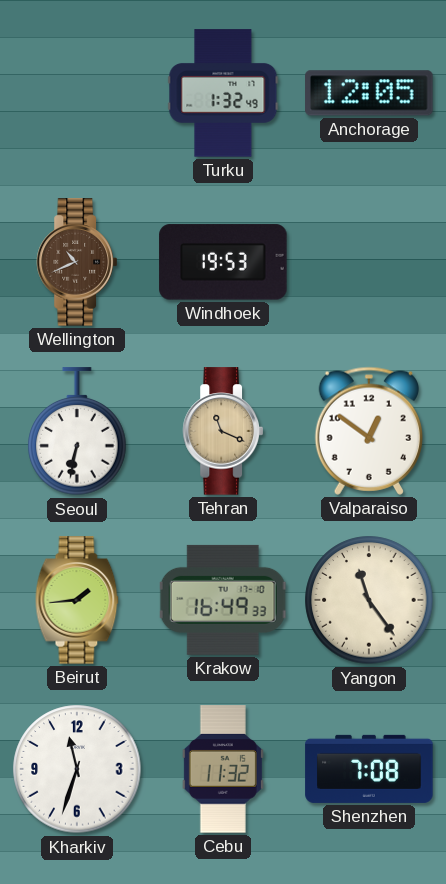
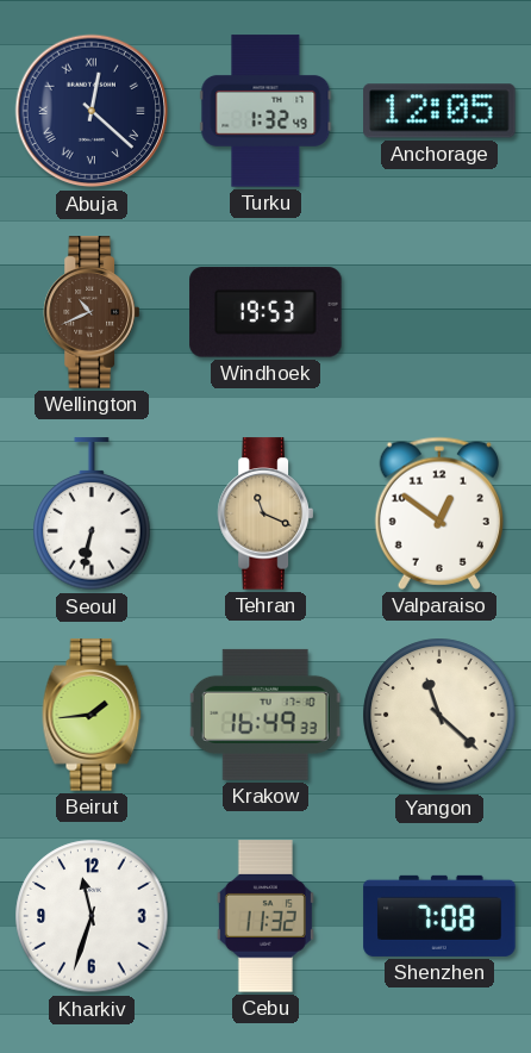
Abuja: none -> 12:22 (92, 111)
Yangon: 11:24 -> 11:22 (439, 715)
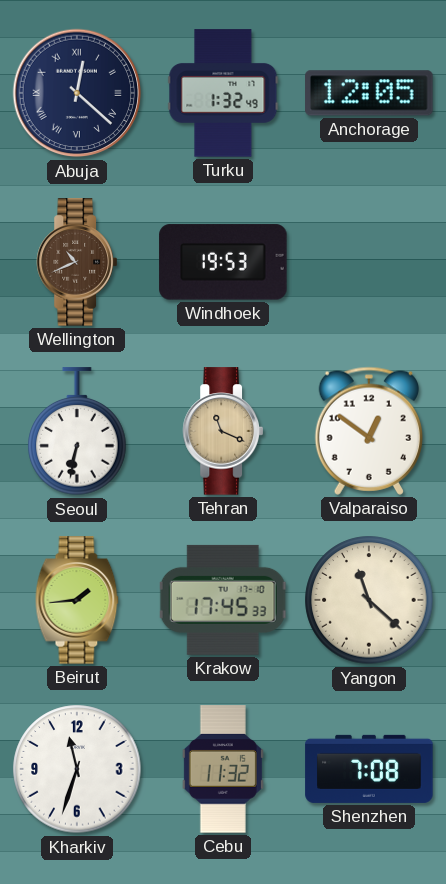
Krakow: 16:49 -> 17:45 (223, 600)
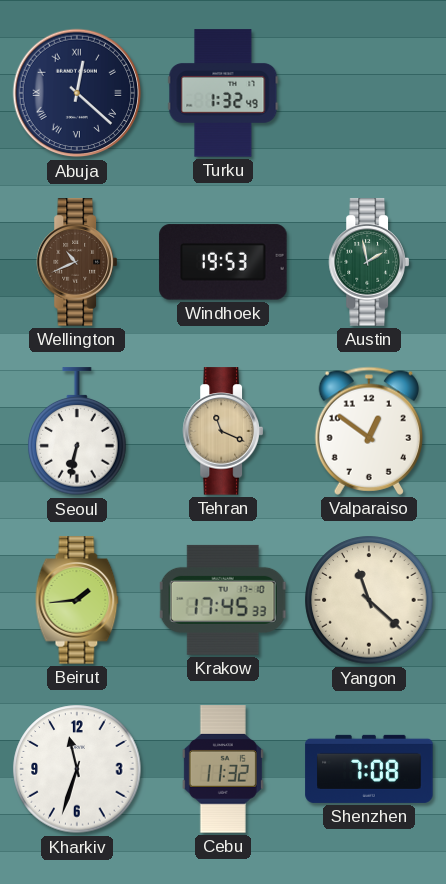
Anchorage: 12:05 -> none (369, 93)
Austin: none -> 1:58 (368, 262)
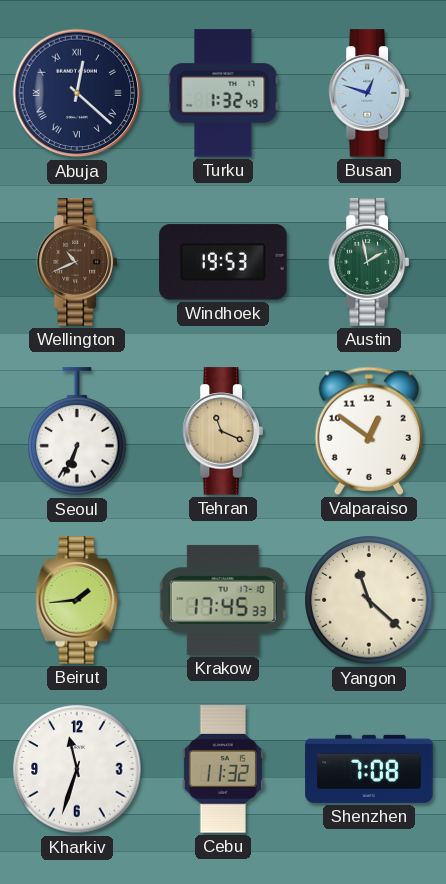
Busan: none -> 12:48 (368, 93)
Seoul: 6:32 -> 6:34 (77, 432)
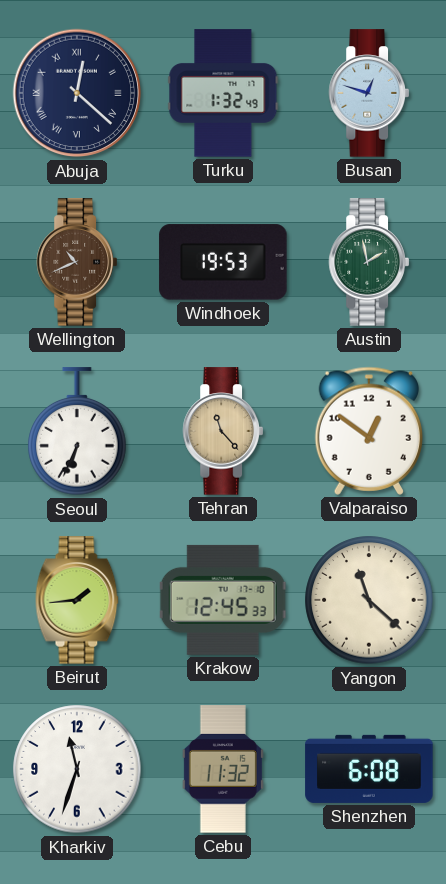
Tehran: 11:19 -> 11:23 (222, 431)
Krakow: 17:45 -> 12:45 (223, 600)
Shenzhen: 7:08 -> 6:08 (369, 769)
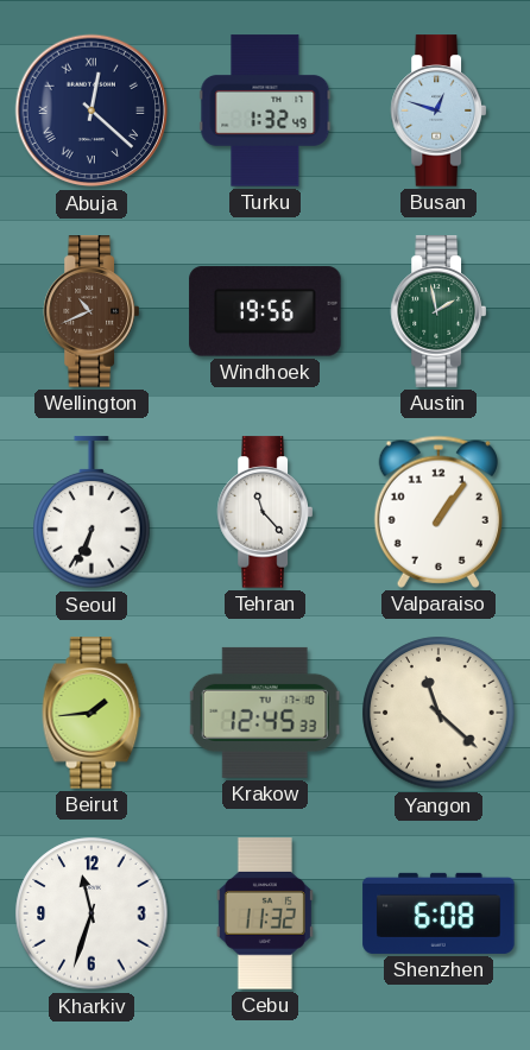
Windhoek: 19:53 -> 19:56 (265, 311)
Tehran dial: champagne -> white (264, 512)
Valparaiso: 12:51 -> 1:06 (437, 512)
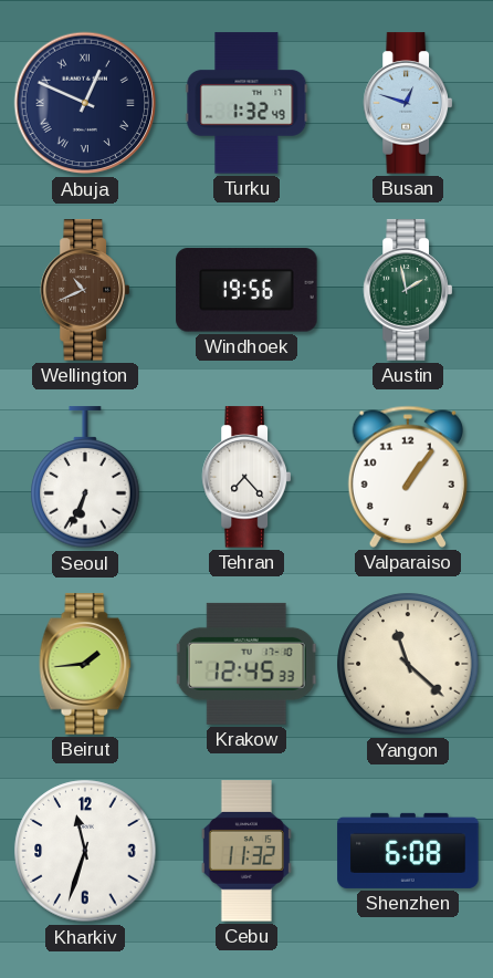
Abuja: 12:22 -> 12:49 (85, 103)
Tehran: 11:23 -> 7:23 (245, 477)
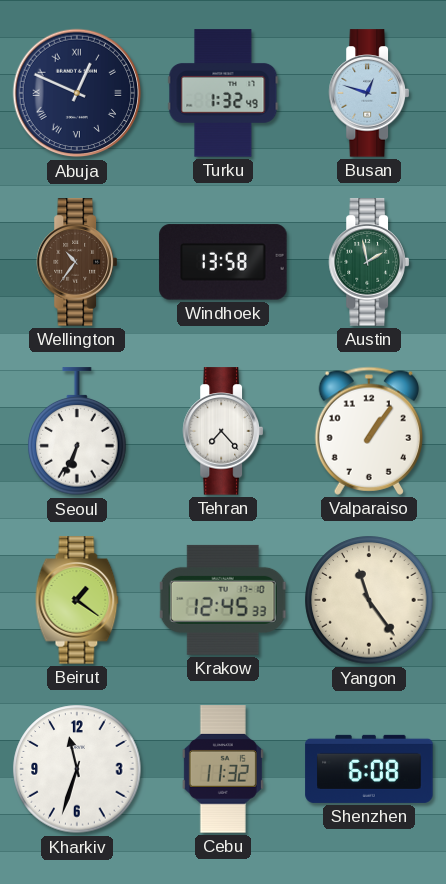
Wellington: 10:41 -> 10:36 (76, 262)
Windhoek: 19:56 -> 13:58 (223, 262)
Beirut: 1:44 -> 1:21 (77, 600)
Yangon: 11:22 -> 11:24 (369, 600)
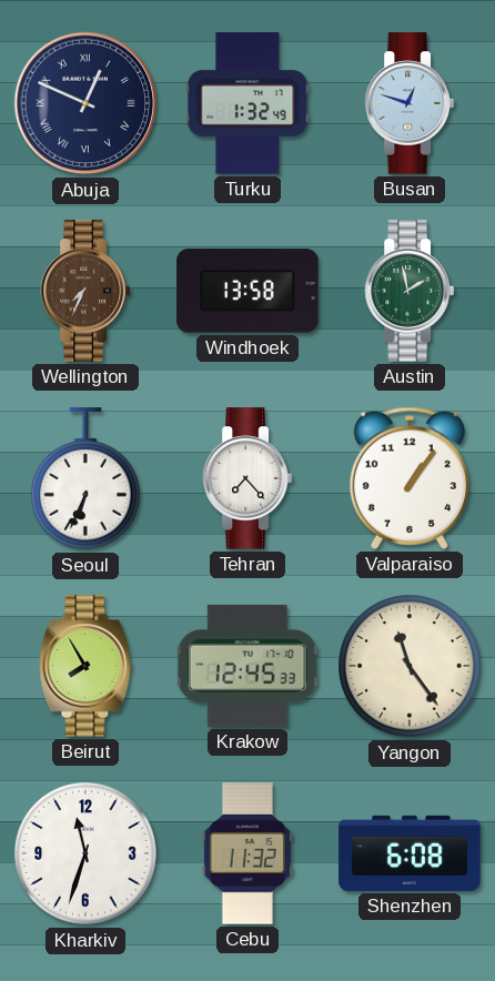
Wellington: 10:36 -> 7:34 (84, 291)
Beirut: 1:21 -> 7:55 (85, 666)
